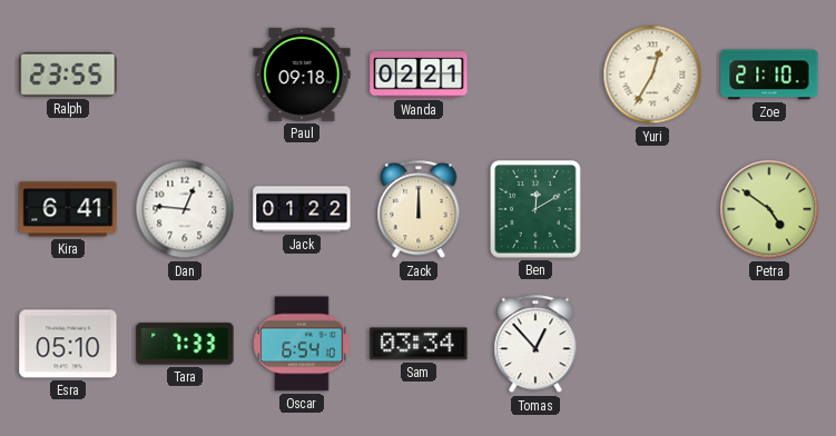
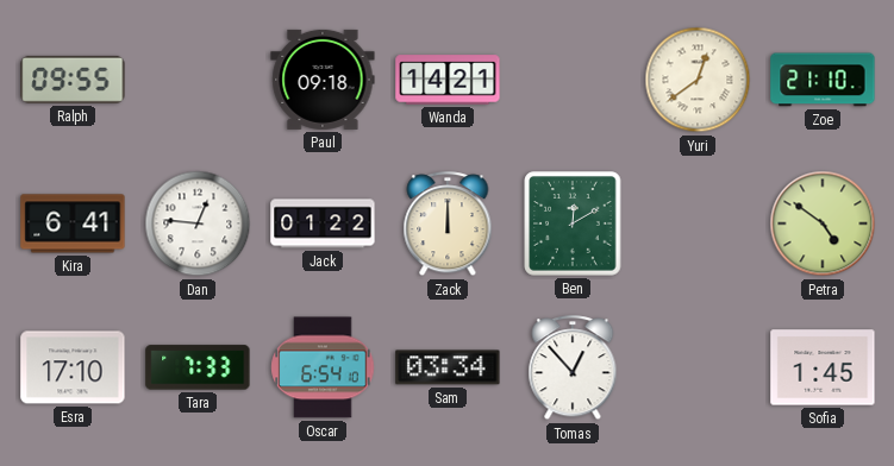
Ralph: 23:55 -> 09:55 (73, 80)
Wanda: 02:21 -> 14:21 (448, 80)
Yuri: 12:35 -> 12:39 (698, 80)
Esra: 05:10 -> 17:10 (73, 367)
Sofia: none -> 1:45 (823, 367)
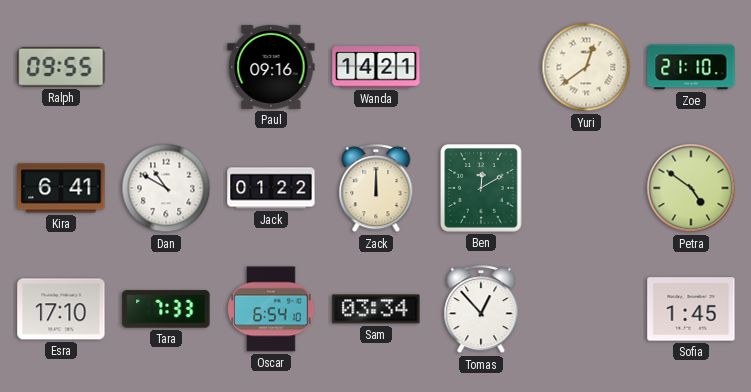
Paul: 09:18 -> 09:16 (271, 67)
Dan: 12:46 -> 10:50 (166, 188)
